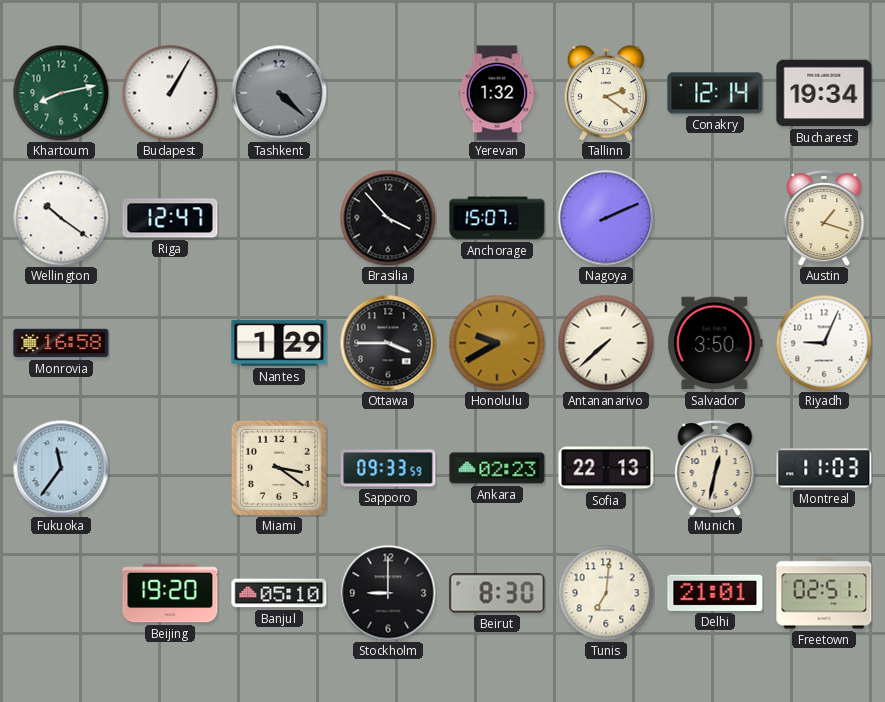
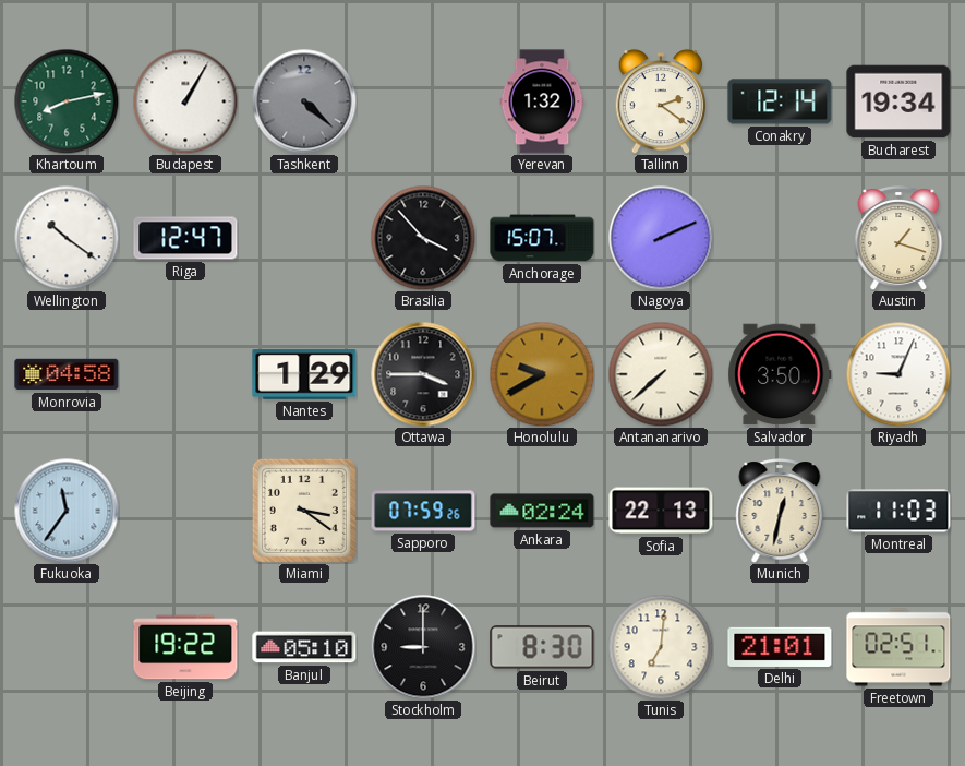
Monrovia: 16:58 -> 04:58 (67, 374)
Sapporo: 09:33 -> 07:59 (423, 511)
Ankara: 02:23 -> 02:24 (542, 511)
Beijing: 19:20 -> 19:22 (185, 647)
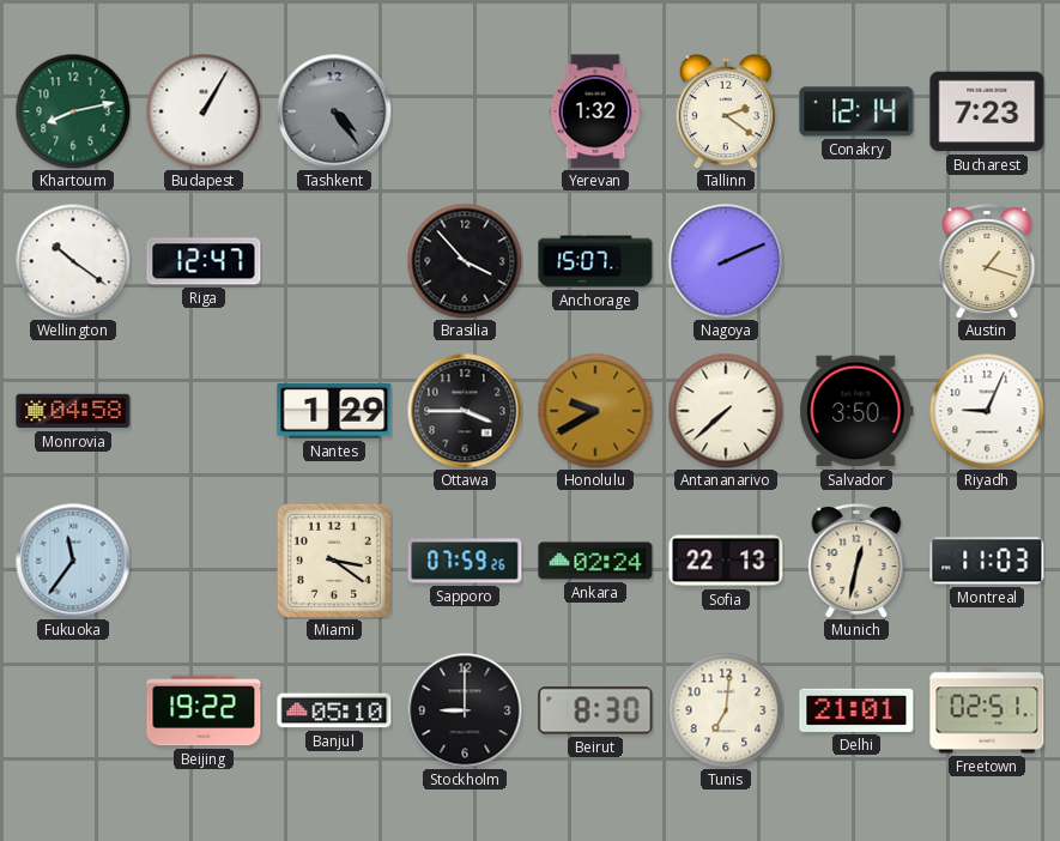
Tashkent: 4:22 -> 4:24 (334, 111)
Bucharest: 19:34 -> 7:23 (987, 111)
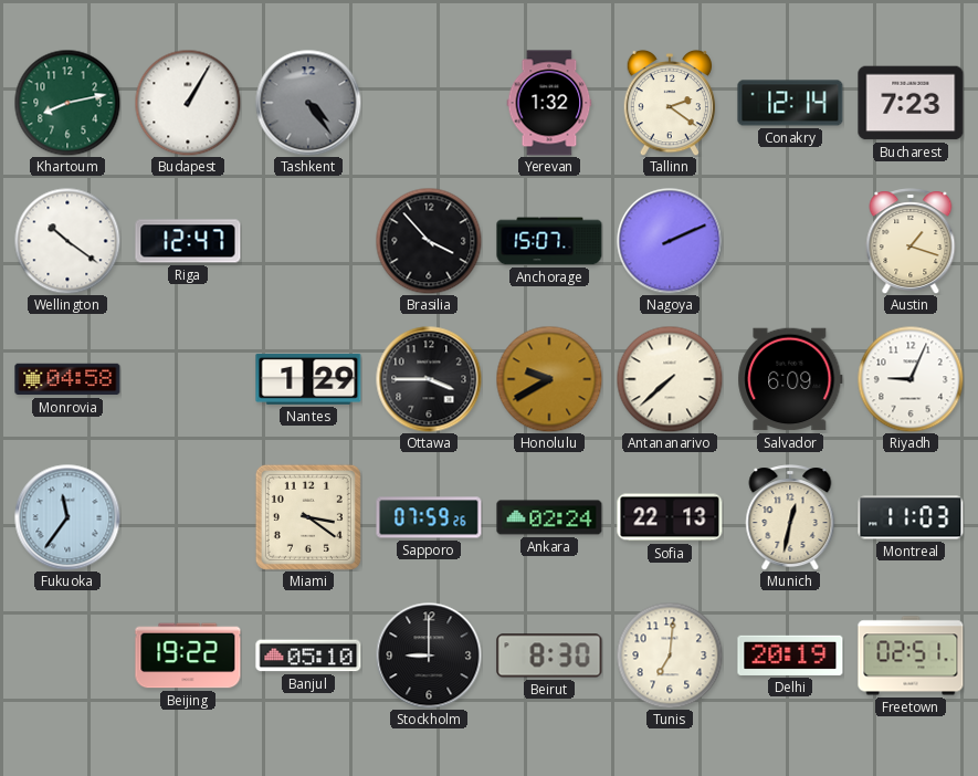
Salvador: 3:50 -> 6:09 (790, 379)
Delhi: 21:01 -> 20:19 (790, 656)
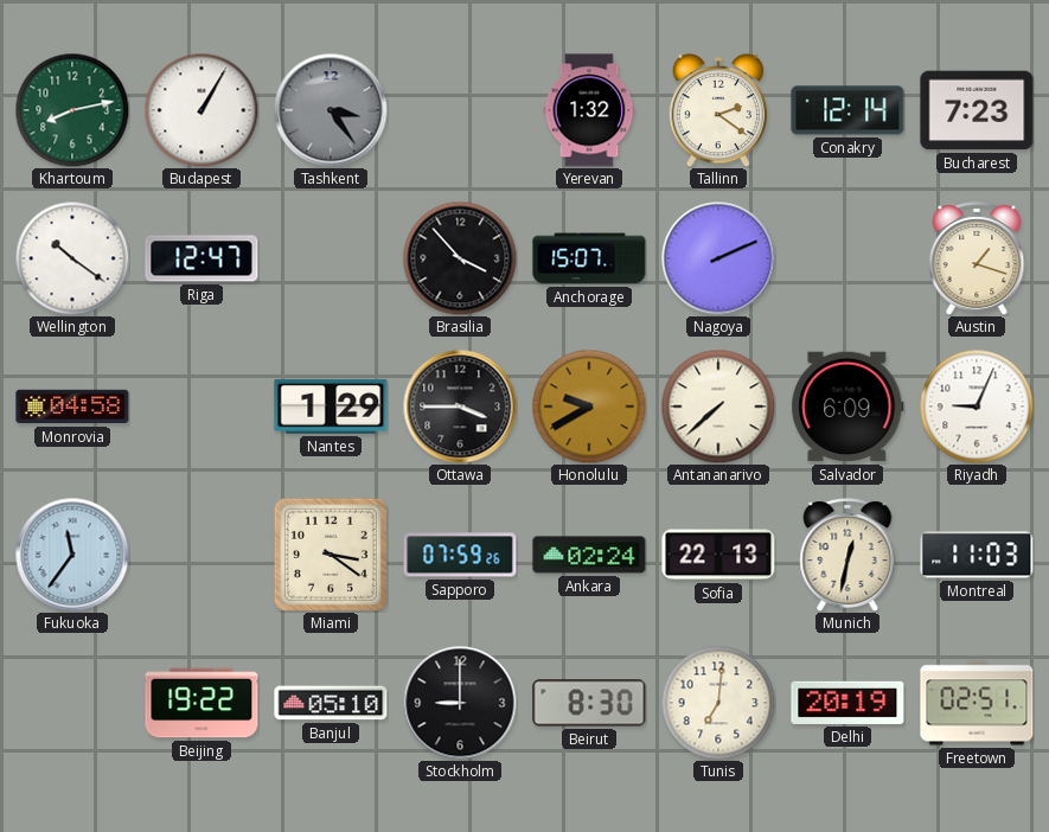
Tashkent: 4:24 -> 3:24 (331, 110)
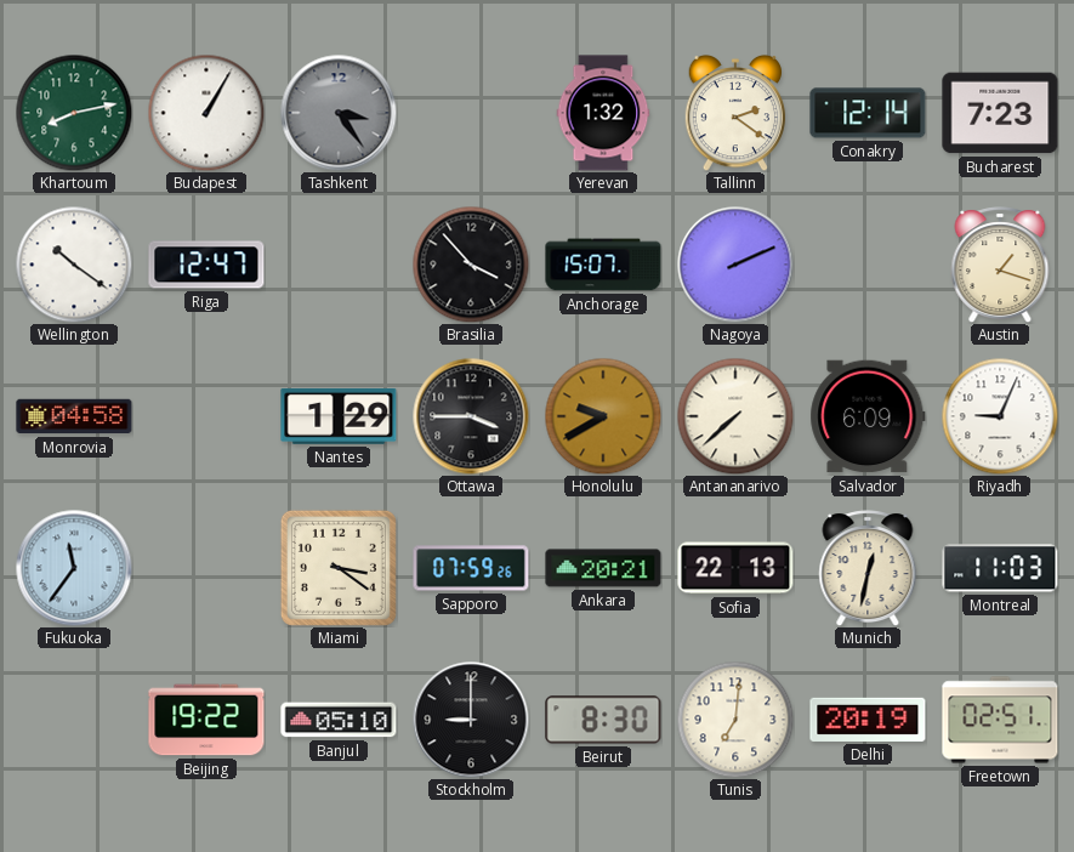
Ankara: 02:24 -> 20:21 (603, 568)
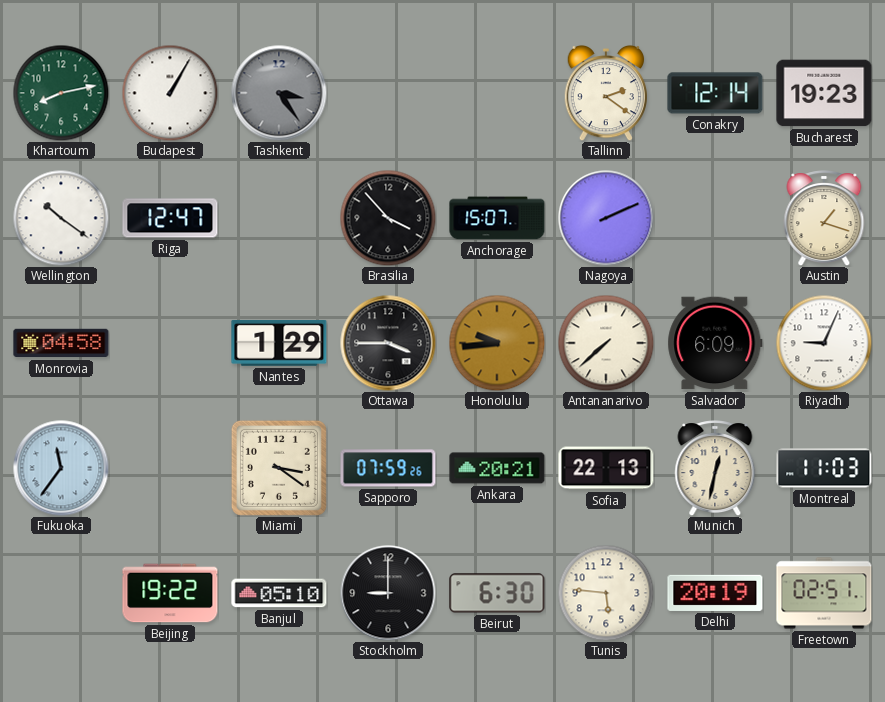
Yerevan: 1:32 -> none (603, 113)
Bucharest: 7:23 -> 19:23 (824, 93)
Honolulu: 9:40 -> 9:44 (497, 343)
Beirut: 8:30 -> 6:30 (497, 593)
Tunis: 7:01 -> 5:46 (606, 593)
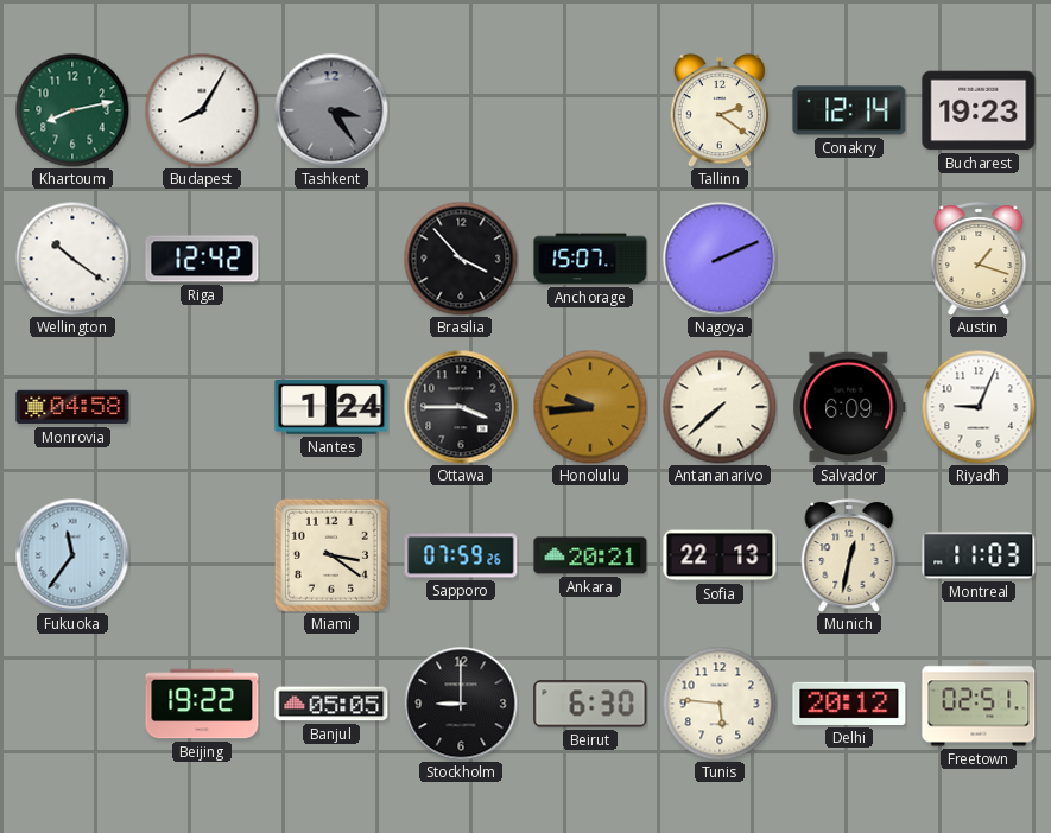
Budapest: 1:05 -> 8:05 (202, 110)
Riga: 12:47 -> 12:42 (202, 259)
Nantes: 1:29 -> 1:24 (331, 407)
Banjul: 05:10 -> 05:05 (331, 704)
Delhi: 20:19 -> 20:12 (849, 704)
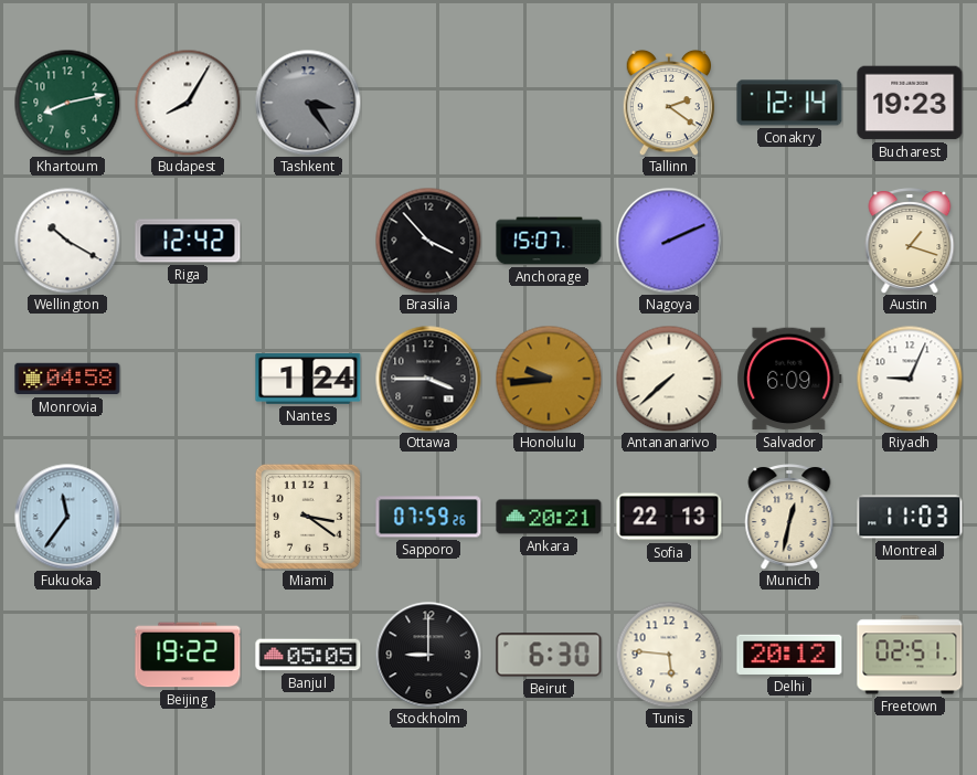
Wellington: 10:21 -> 10:20 (67, 241)
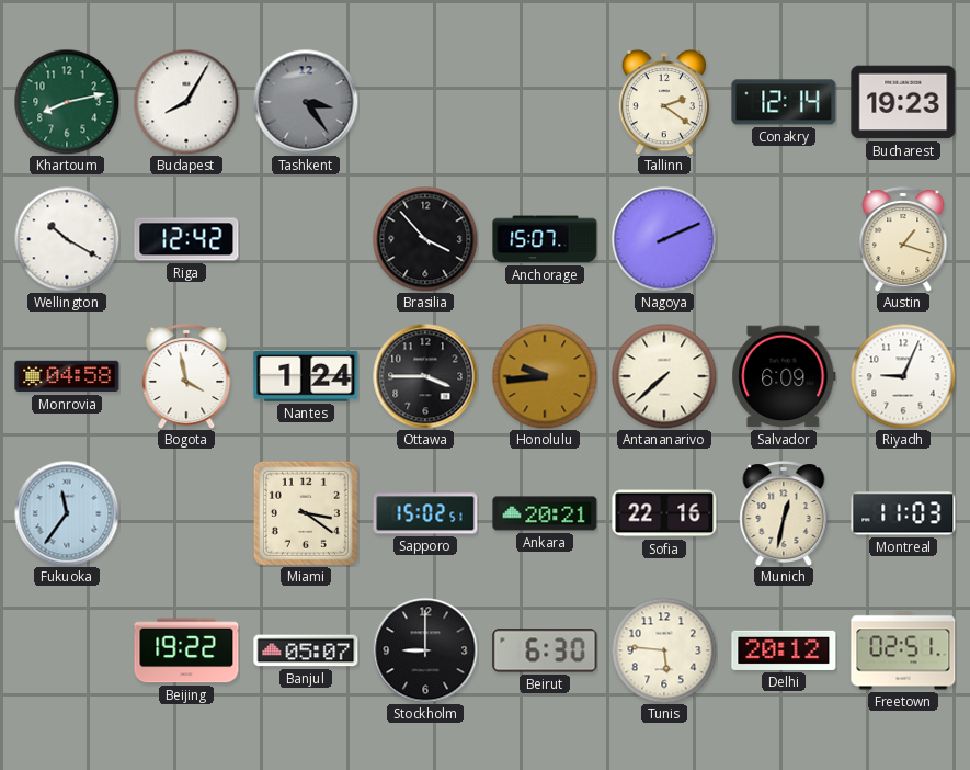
Bogota: none -> 3:58 (186, 376)
Sapporo: 07:59 -> 15:02 (425, 513)
Sofia: 22:13 -> 22:16 (664, 513)
Banjul: 05:05 -> 05:07 (306, 650)
